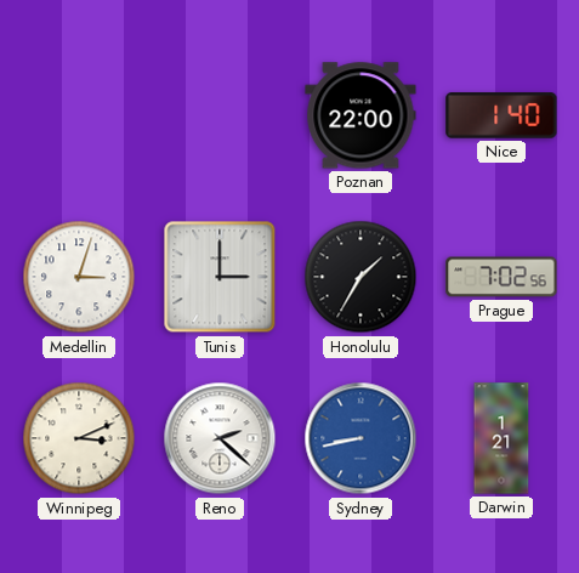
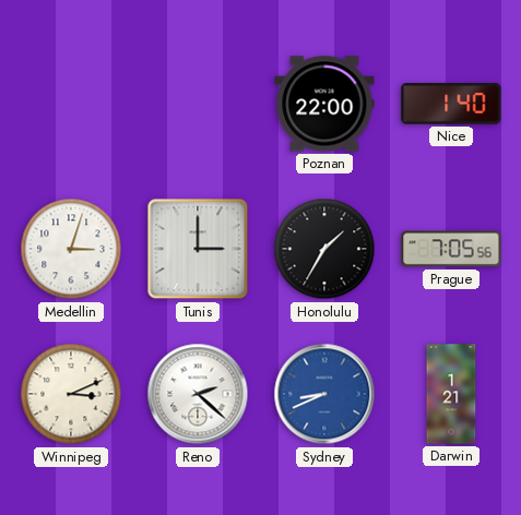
Prague: 7:02 -> 7:05 (451, 249)
Sydney: 8:43 -> 8:41 (324, 394)
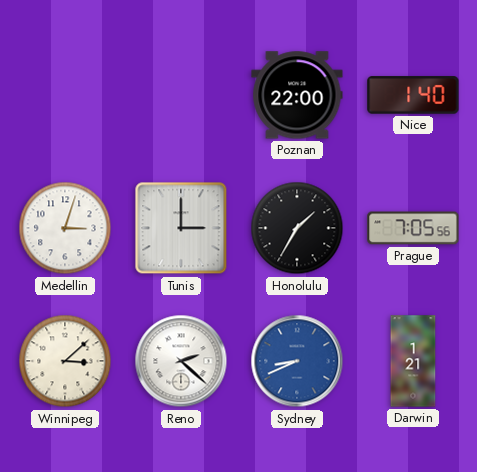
Winnipeg: 3:11 -> 3:08 (65, 361)
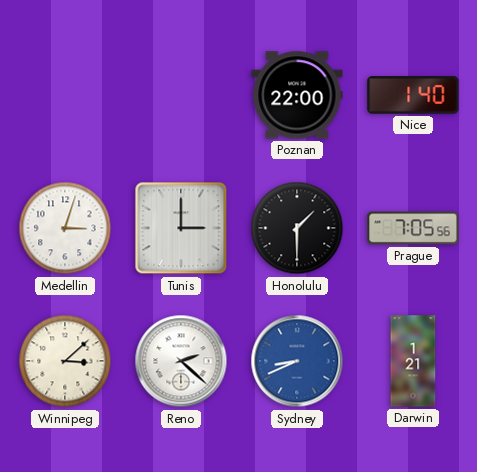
Honolulu: 1:35 -> 1:30 (297, 228)
